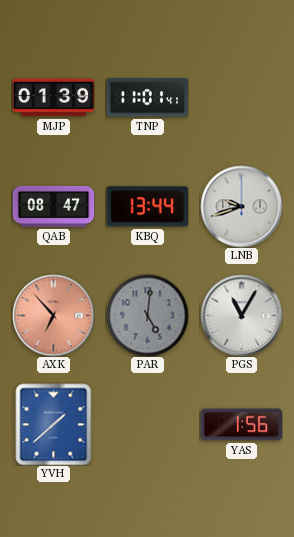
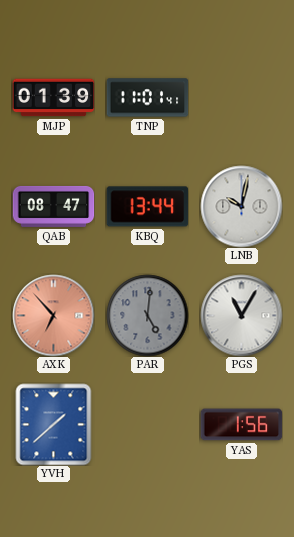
LNB: 9:42 -> 10:02 (241, 206)
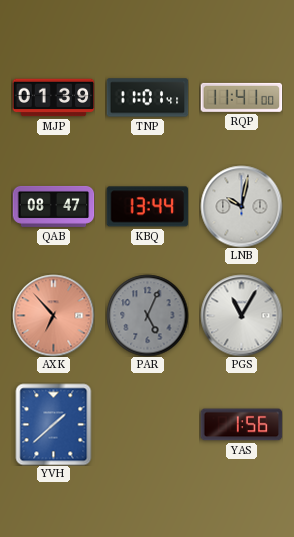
RQP: none -> 11:41 (241, 97)
PAR: 5:01 -> 5:04 (147, 315)
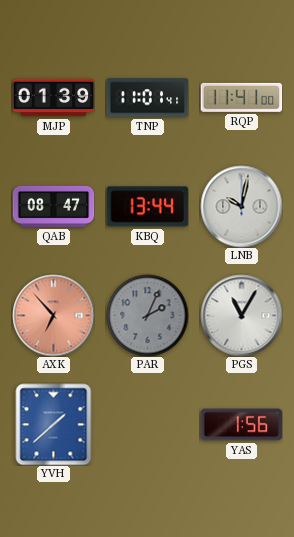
PAR: 5:04 -> 2:04 (147, 315)
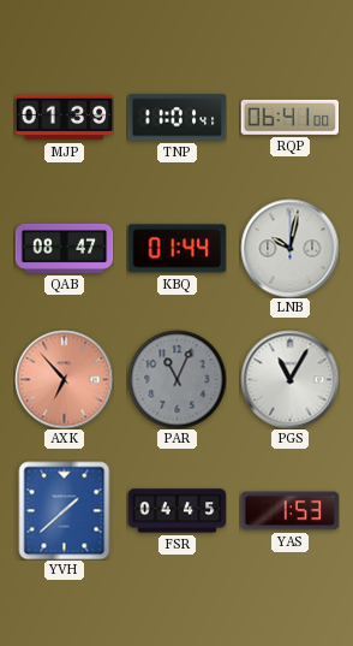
RQP: 11:41 -> 06:41 (289, 117)
KBQ: 13:44 -> 01:44 (176, 249)
PAR: 2:04 -> 11:04 (176, 379)
FSR: none -> 04:45 (176, 511)
YAS: 1:56 -> 1:53 (289, 511)
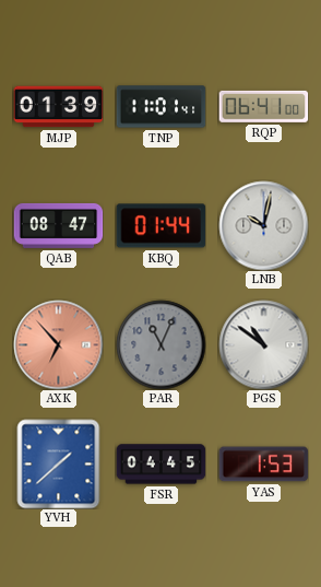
PGS: 11:05 -> 10:51 (263, 344)
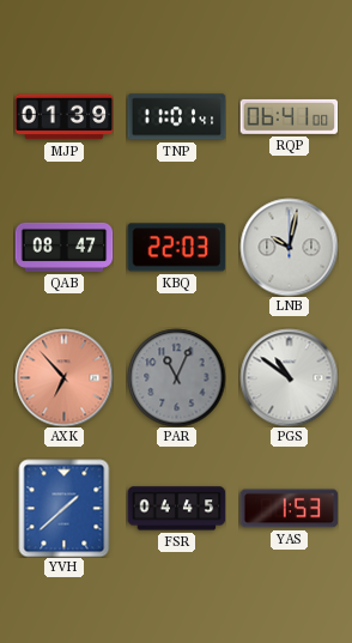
KBQ: 01:44 -> 22:03 (176, 248)
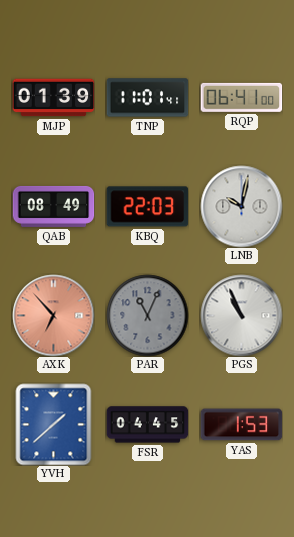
QAB: 08:47 -> 08:49 (53, 206)
PGS: 10:51 -> 10:56 (241, 315)
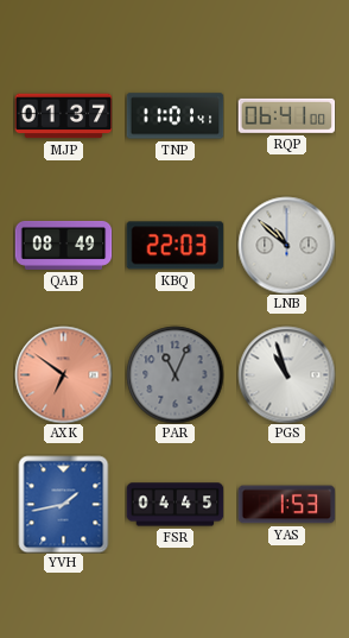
MJP: 01:39 -> 01:37 (63, 116)
LNB: 10:02 -> 10:52 (286, 245)
AXK: 6:53 -> 6:51 (63, 374)
PGS: 10:56 -> 10:57 (286, 374)
YVH: 1:38 -> 1:43 (64, 504)
